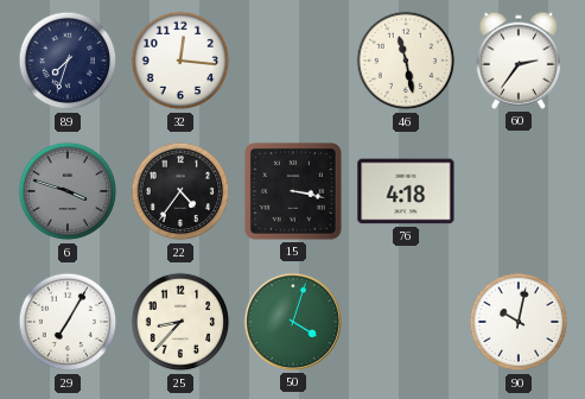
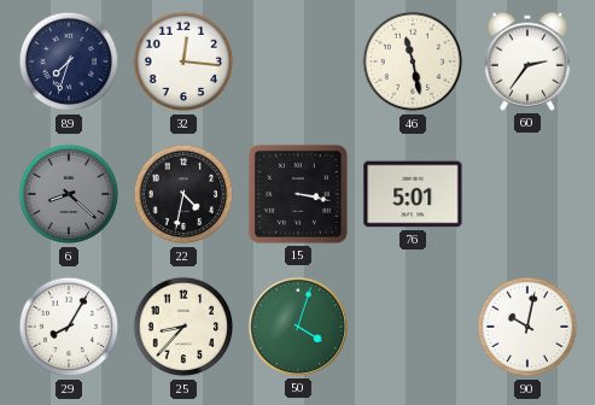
6: 3:48 -> 8:22 (69, 194)
22: 4:36 -> 4:32 (183, 194)
76: 4:18 -> 5:01 (413, 194)
29: 7:05 -> 8:05 (69, 327)
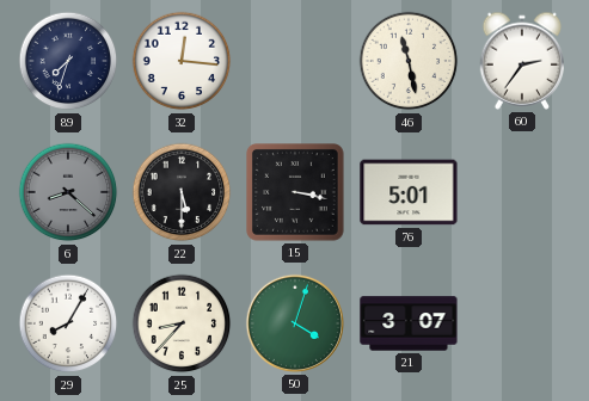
22: 4:32 -> 5:30 (182, 192)
21: none -> 3:07 (409, 323)
90: 10:02 -> none (527, 327)
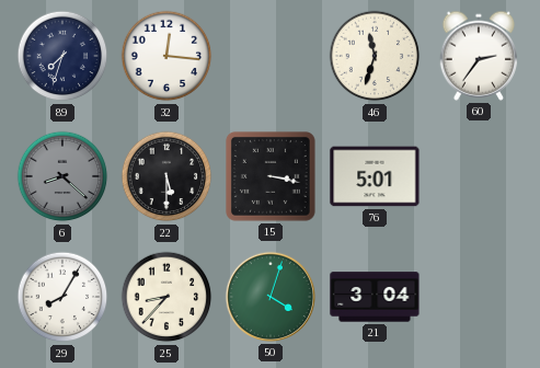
46: 11:28 -> 11:33 (375, 56)
21: 3:07 -> 3:04 (375, 297)
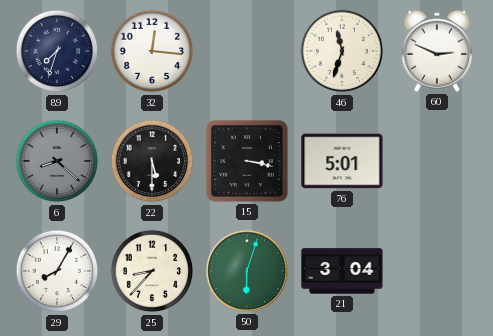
60: 2:36 -> 2:49 (437, 51)
50: 4:03 -> 6:03 (247, 271)
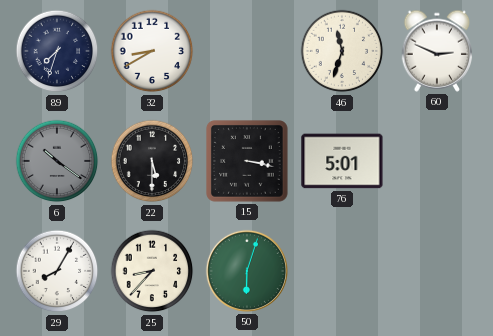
32: 12:16 -> 8:40 (152, 51)
6: 8:22 -> 10:21 (57, 161)
21: 3:04 -> none (342, 271)
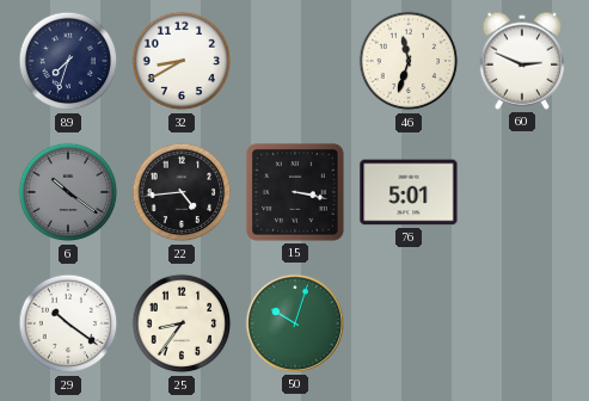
22: 5:30 -> 4:44 (182, 192)
29: 8:05 -> 10:21 (68, 323)
25: 8:37 -> 8:36 (182, 323)
50: 6:03 -> 10:03 (295, 323)
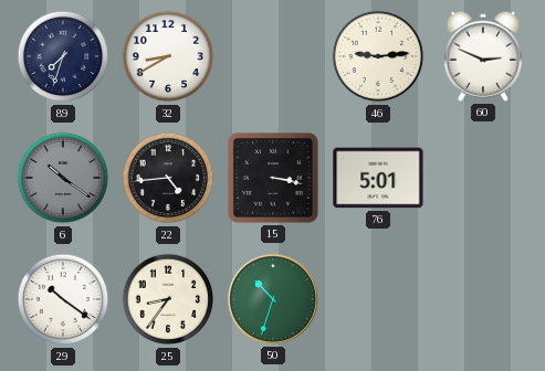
46: 11:33 -> 9:14 (378, 56)
50: 10:03 -> 10:33 (273, 299)
